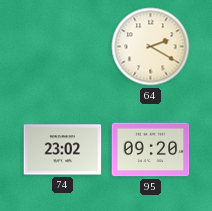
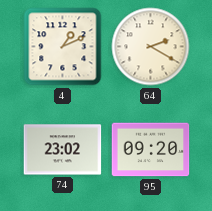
4: none -> 1:11 (63, 47)
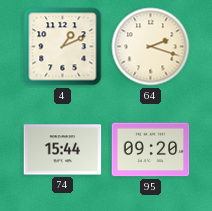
64: 2:20 -> 2:18 (151, 47)
74: 23:02 -> 15:44 (63, 150)
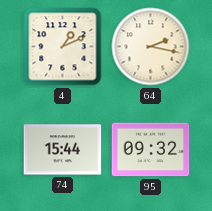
64: 2:18 -> 2:17 (151, 47)
95: 09:20 -> 09:32 (151, 150)
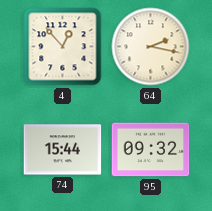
4: 1:11 -> 12:53 (63, 47)
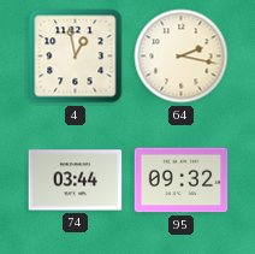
4: 12:53 -> 12:58 (76, 57)
74: 15:44 -> 03:44 (76, 181)
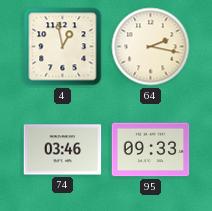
74: 03:44 -> 03:46 (63, 150)
95: 09:32 -> 09:33 (151, 150)
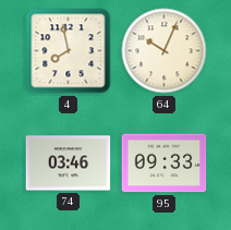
4: 12:58 -> 7:58 (69, 51)
64: 2:17 -> 10:04 (165, 51)
